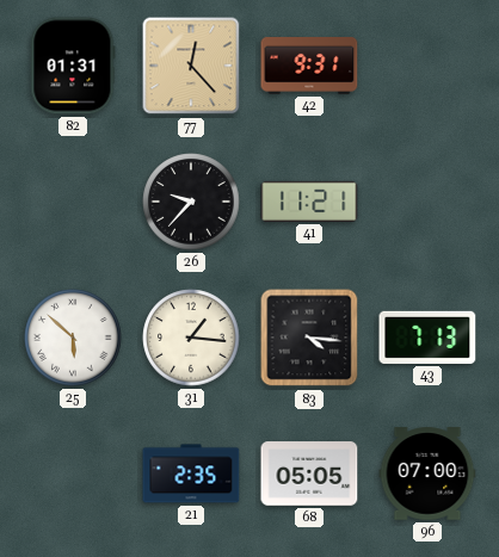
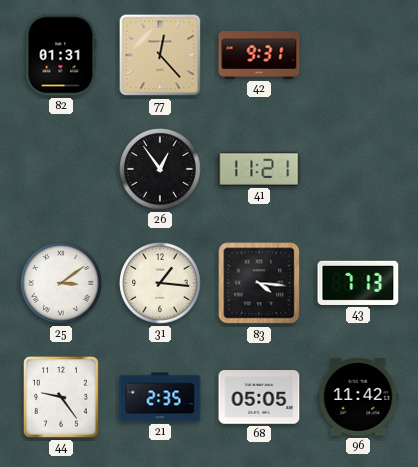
26: 9:37 -> 12:54 (160, 169)
25: 5:52 -> 3:09 (61, 283)
44: none -> 9:24 (61, 397)
96: 07:00 -> 11:42 (358, 397)
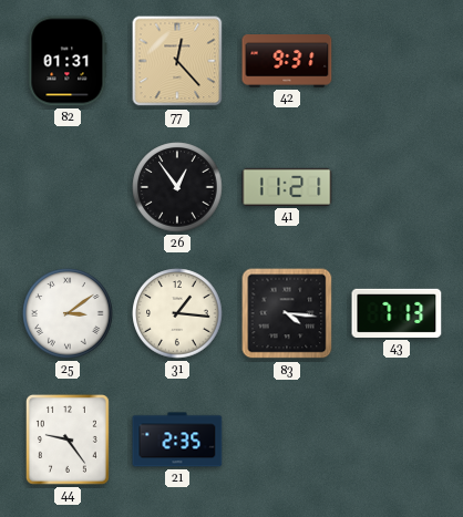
68: 05:05 -> none (259, 397)
96: 11:42 -> none (358, 397)
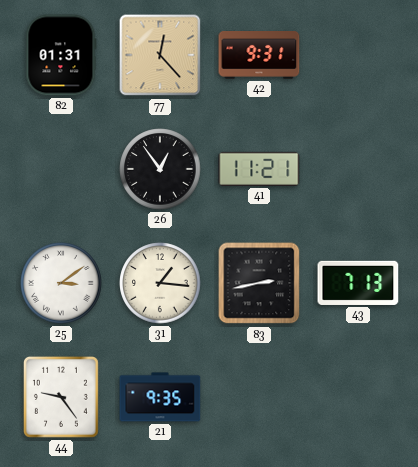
83: 4:16 -> 2:43 (259, 283)
21: 2:35 -> 9:35 (160, 397)
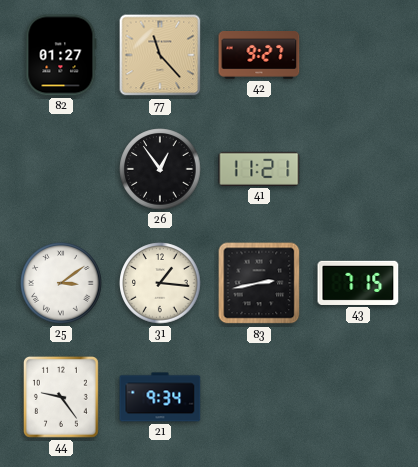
82: 01:31 -> 01:27 (61, 55)
77: 12:23 -> 11:23 (160, 55)
42: 9:31 -> 9:27 (259, 55)
43: 7:13 -> 7:15 (358, 283)
21: 9:35 -> 9:34 (160, 397)
